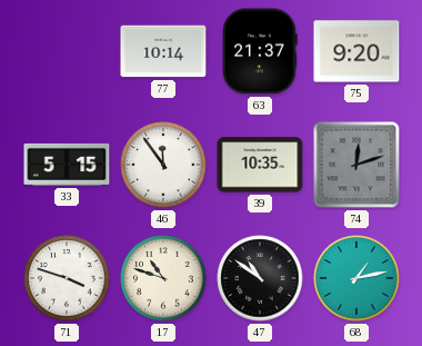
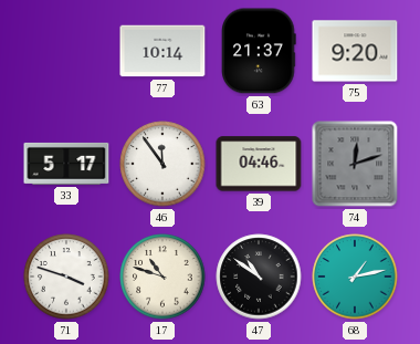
33: 5:15 -> 5:17 (66, 164)
39: 10:35 -> 04:46 (259, 164)
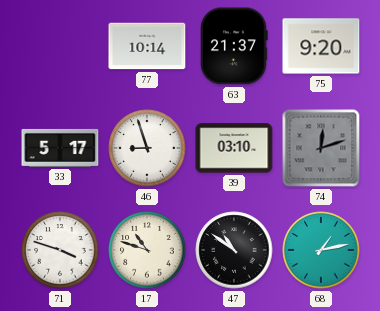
46: 11:54 -> 8:57 (147, 148)
39: 04:46 -> 03:10 (234, 148)
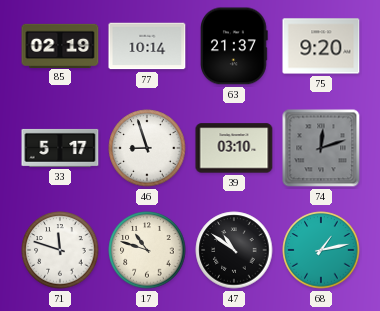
85: none -> 02:19 (60, 45)
71: 3:48 -> 11:48 (60, 250)
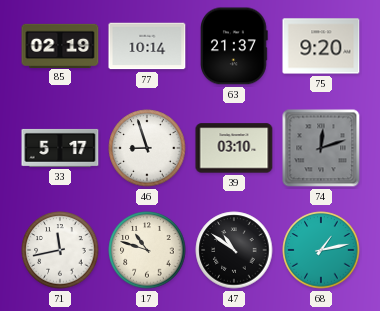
71: 11:48 -> 11:43 (60, 250)
